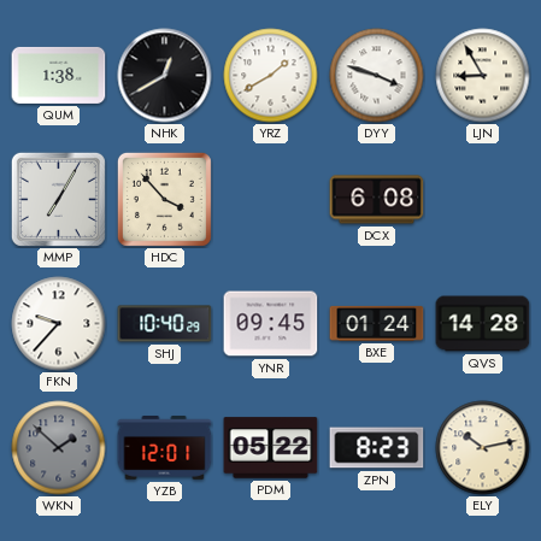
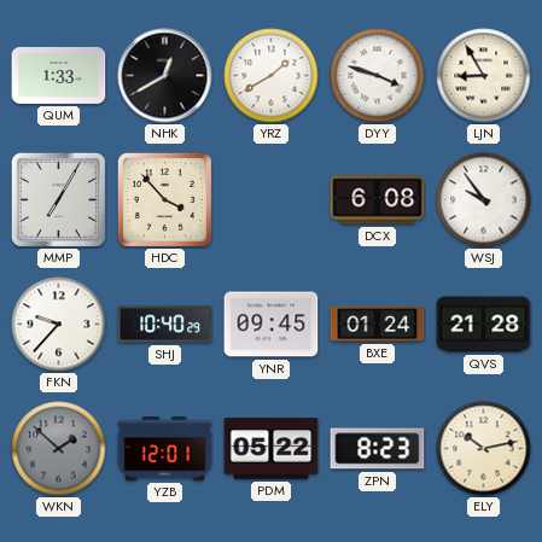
QUM: 1:38 -> 1:33 (59, 75)
WSJ: none -> 9:54 (484, 200)
QVS: 14:28 -> 21:28 (484, 325)
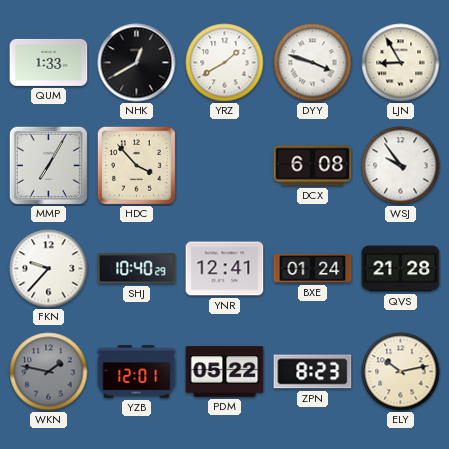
YNR: 09:45 -> 12:41 (225, 269)
WKN: 1:52 -> 1:47 (49, 372)
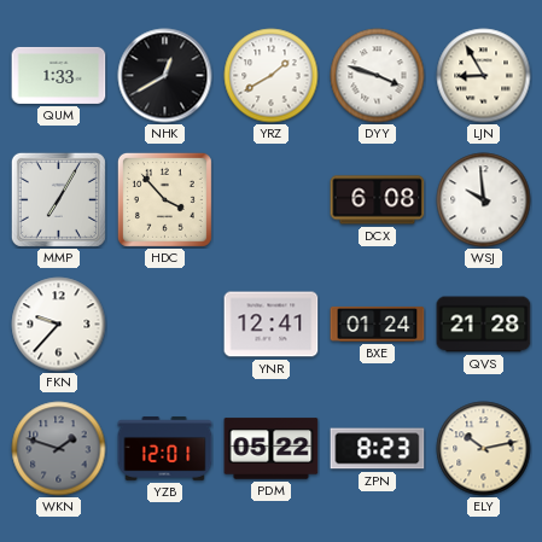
WSJ: 9:54 -> 9:59 (484, 200)
SHJ: 10:40 -> none (137, 269)
WKN: 1:47 -> 1:48 (59, 449)
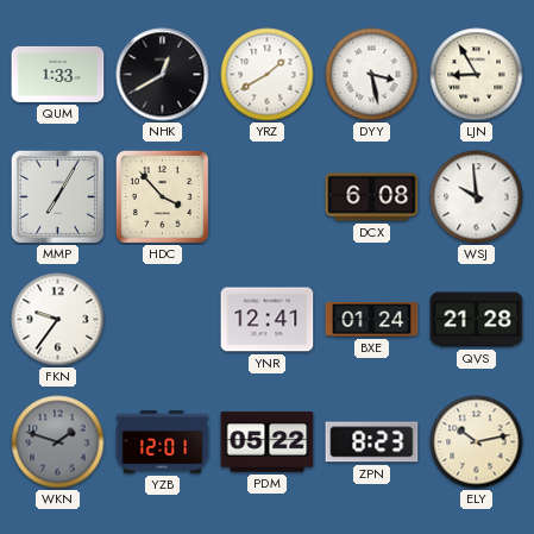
DYY: 3:48 -> 3:28 (372, 75)
FKN: 9:37 -> 9:36 (58, 320)
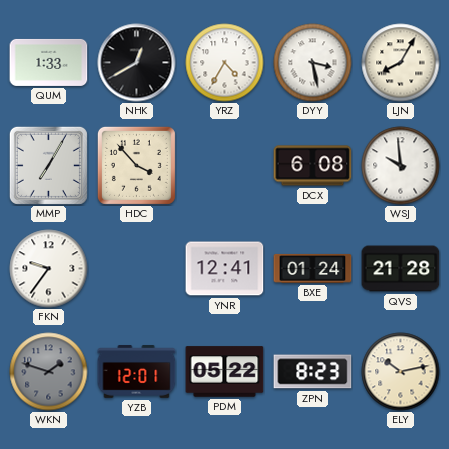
YRZ: 1:40 -> 4:35 (225, 63)
LJN: 8:55 -> 8:05 (401, 63)
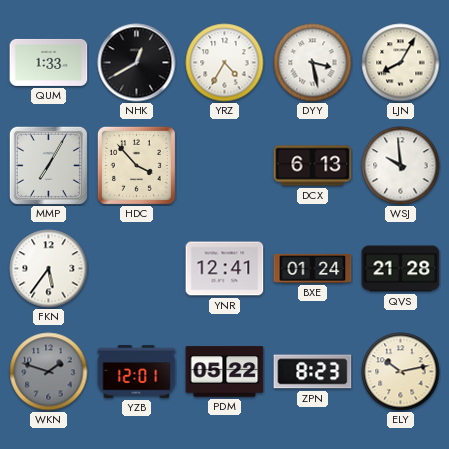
DCX: 6:08 -> 6:13 (313, 166)
FKN: 9:36 -> 5:36 (49, 269)
